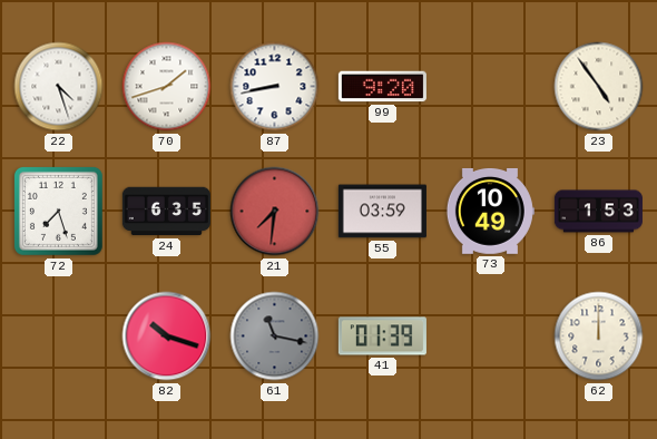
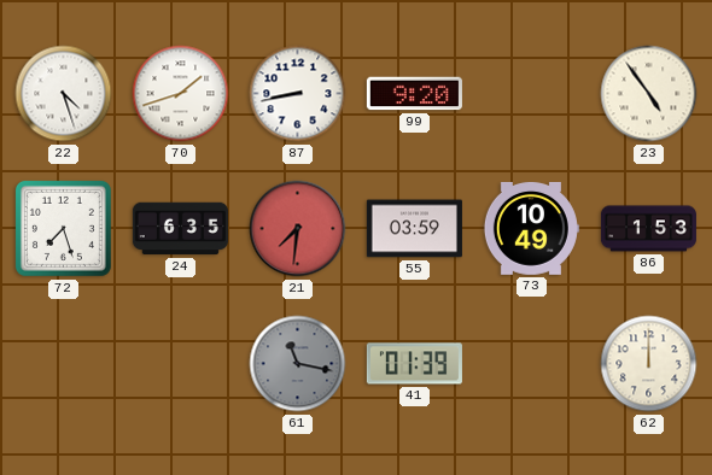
82: 10:18 -> none (167, 336)
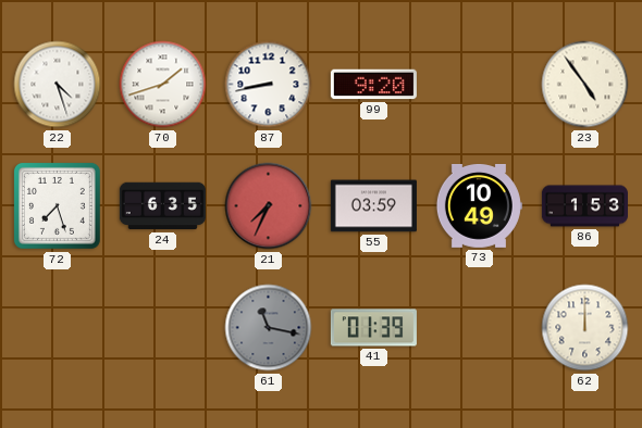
21: 7:31 -> 7:34 (269, 206)
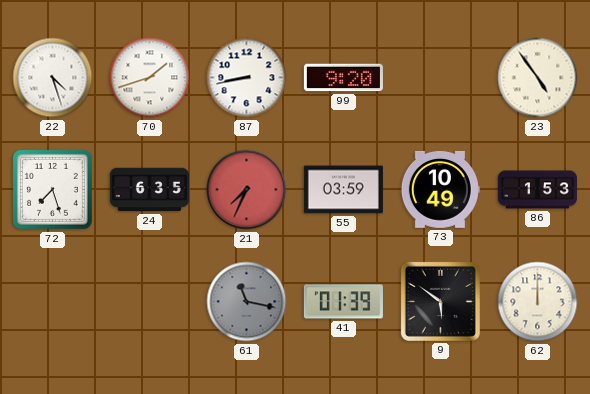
9: none -> 5:51 (440, 301)
